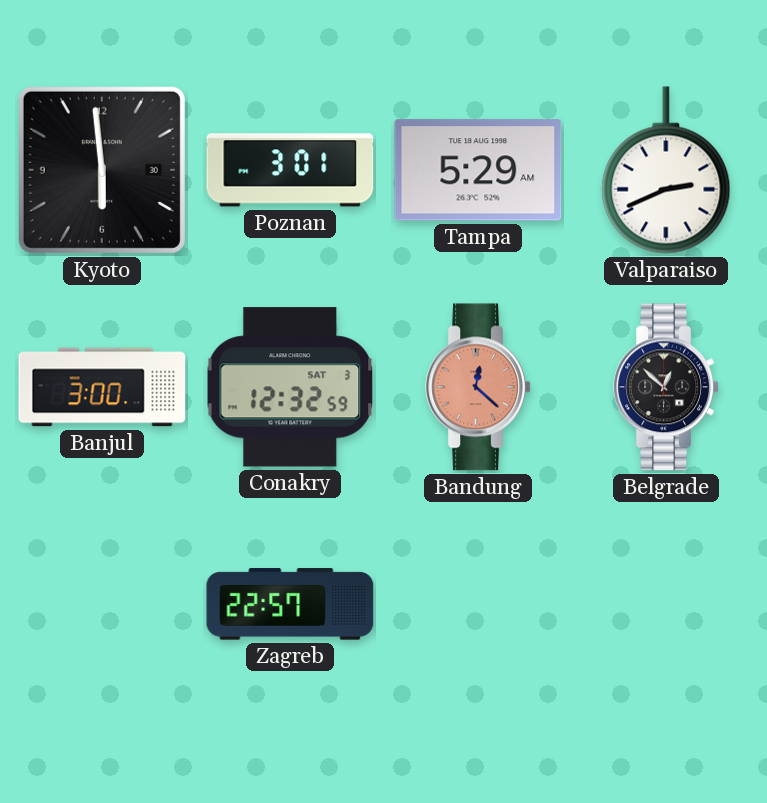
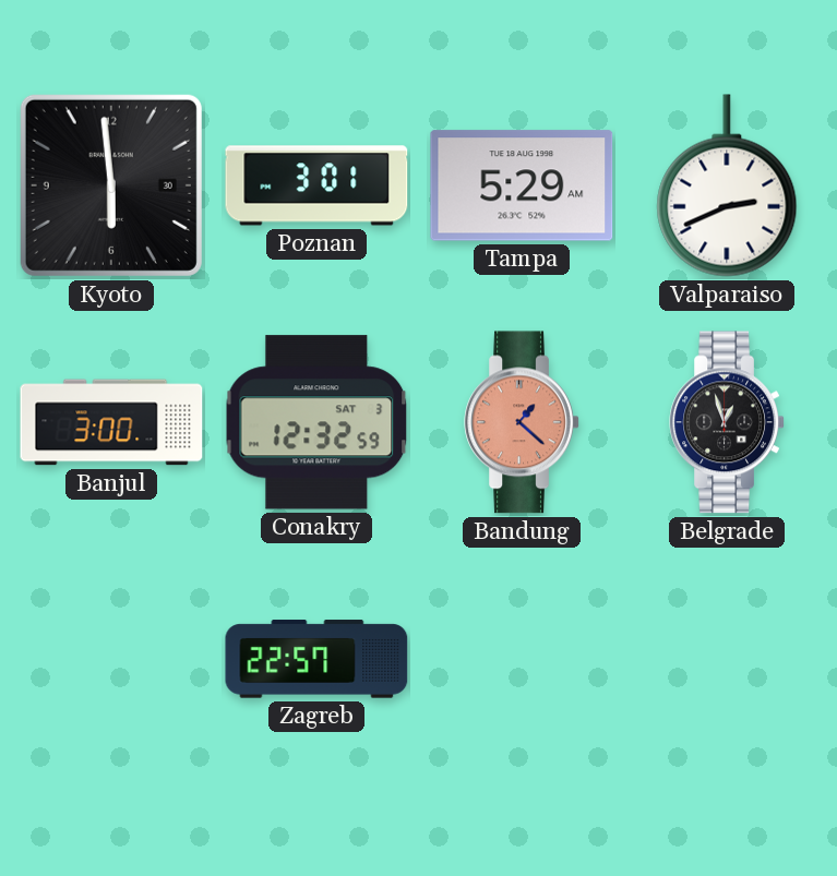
Bandung: 12:22 -> 1:22 (522, 422)
Belgrade: 12:52 -> 12:57 (727, 422)
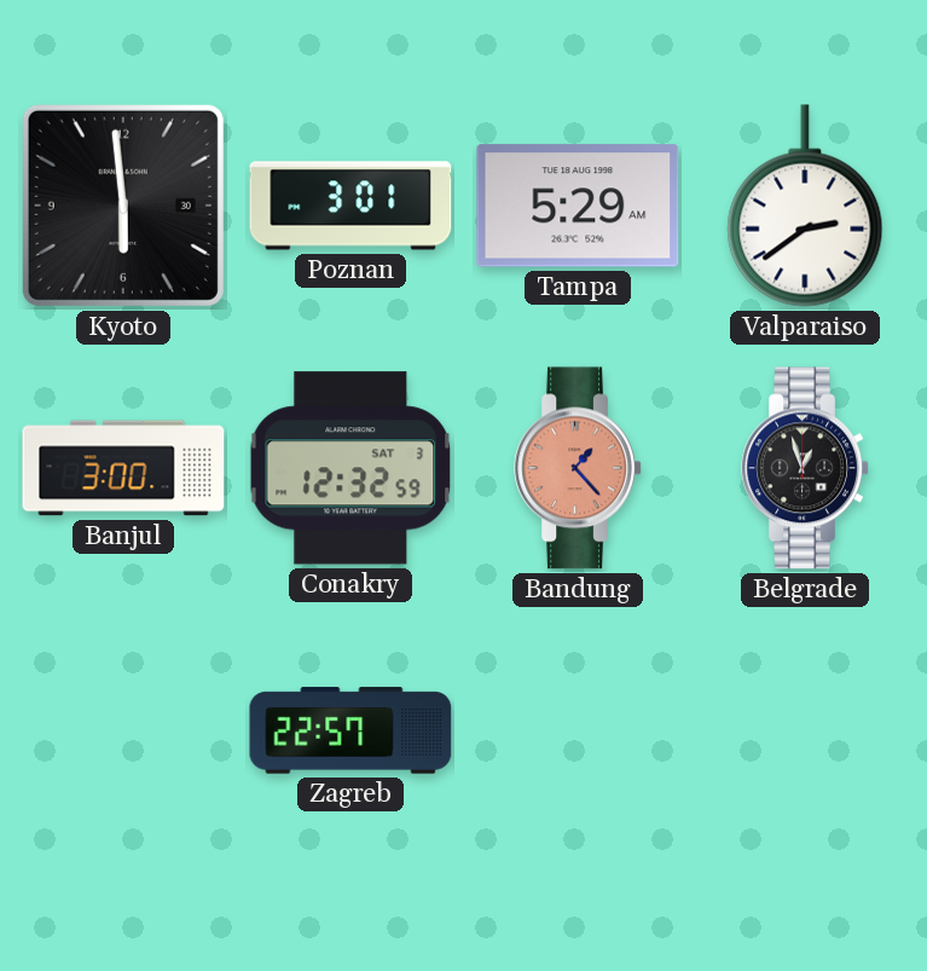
Valparaiso: 2:41 -> 2:39 (805, 206)
Bandung: 1:22 -> 1:23 (578, 468)
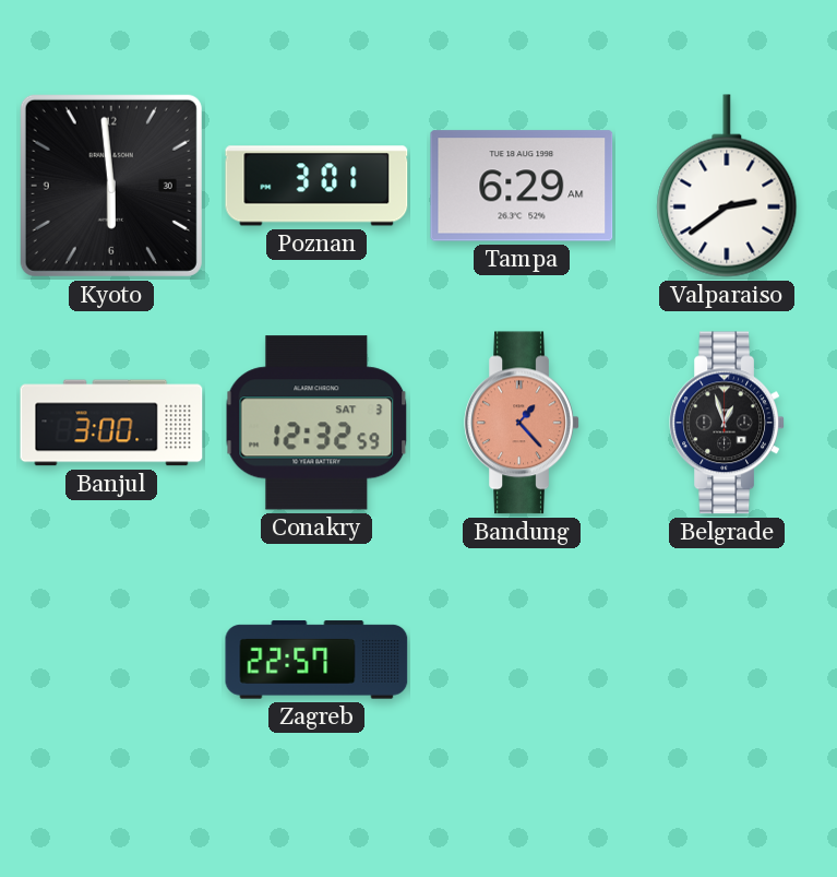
Tampa: 5:29 -> 6:29 (522, 186)
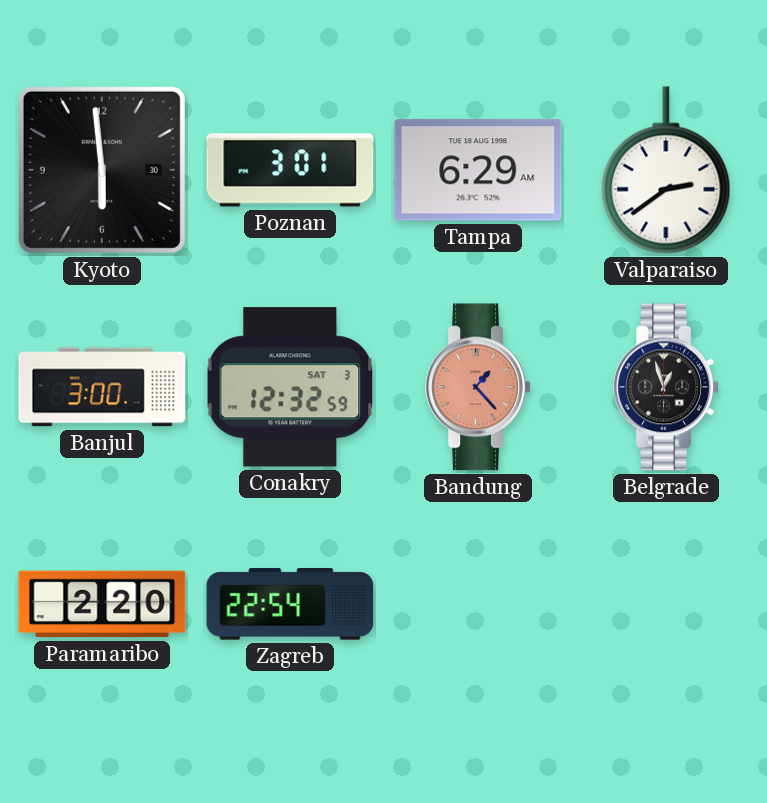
Paramaribo: none -> 2:20 (102, 604)
Zagreb: 22:57 -> 22:54 (290, 604)
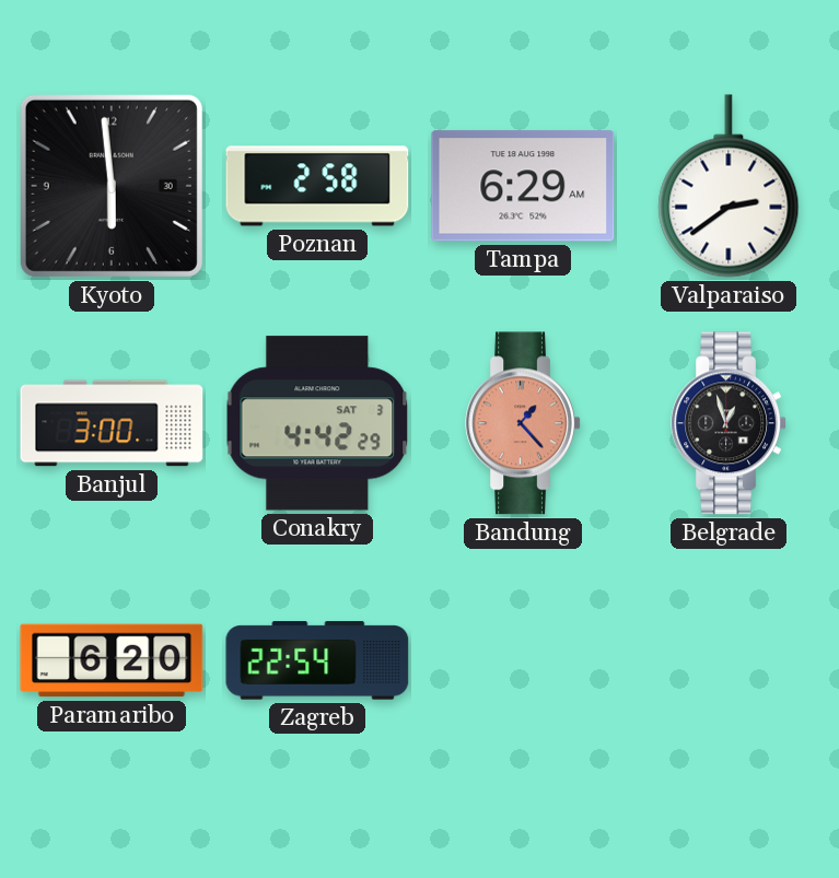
Poznan: 3:01 -> 2:58 (317, 186)
Conakry: 12:32 -> 4:42 (317, 423)
Paramaribo: 2:20 -> 6:20 (112, 660)
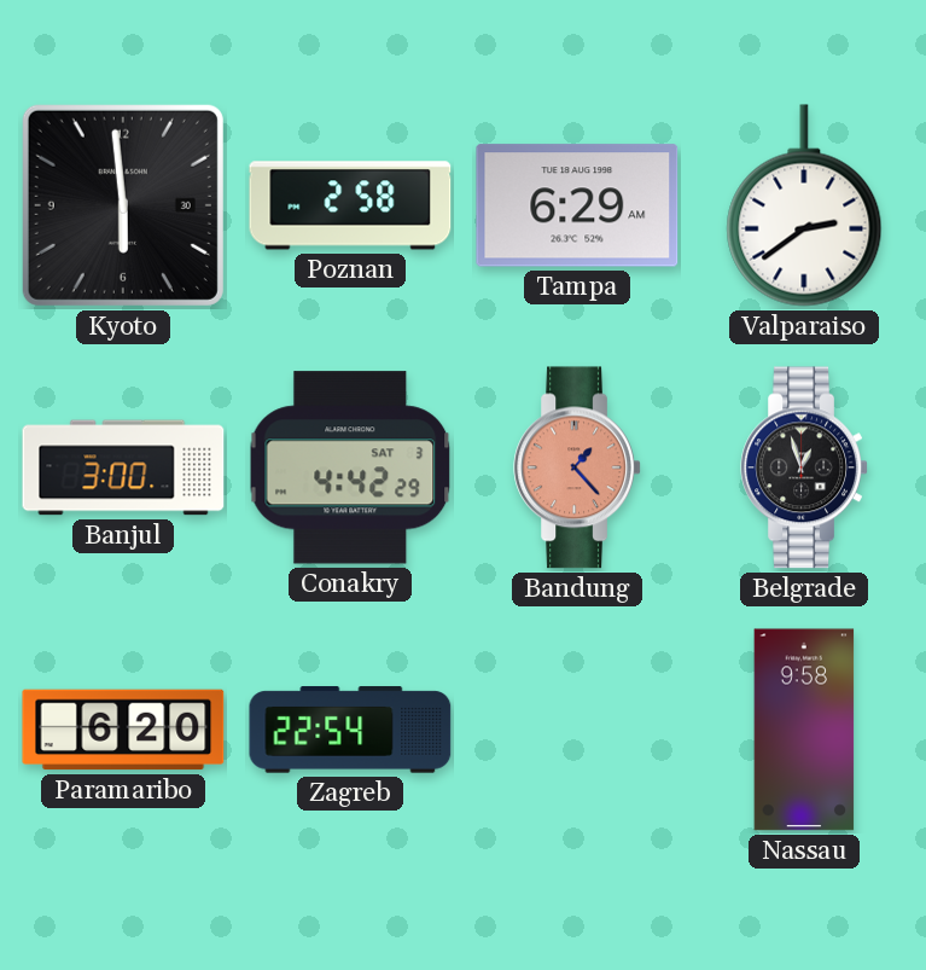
Nassau: none -> 9:58 (804, 730)
